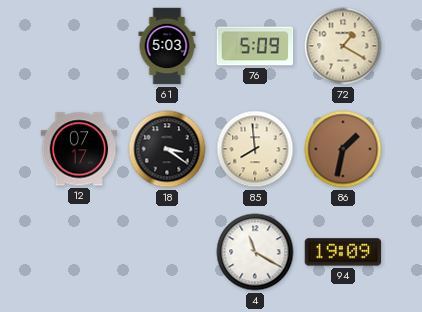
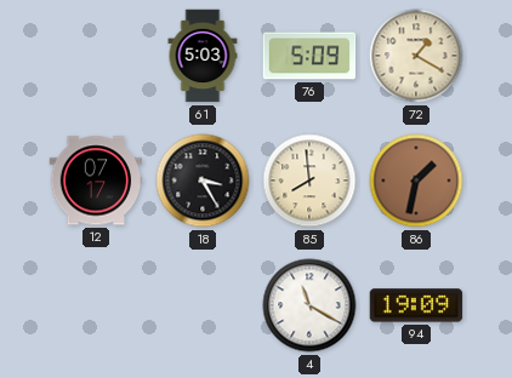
18: 3:21 -> 3:25 (203, 181)
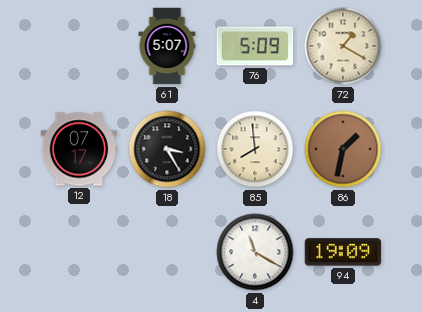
61: 5:03 -> 5:07 (167, 46)
